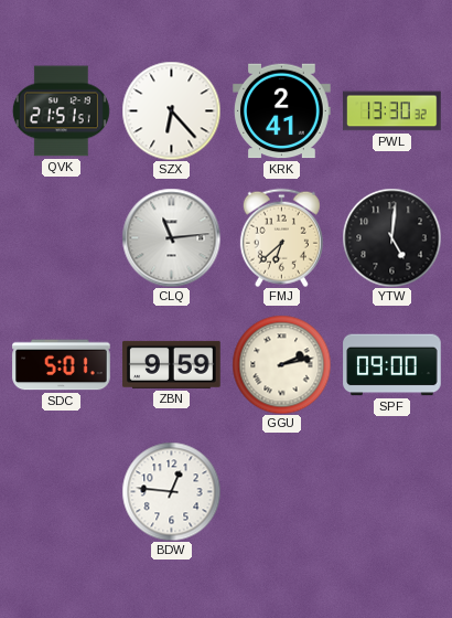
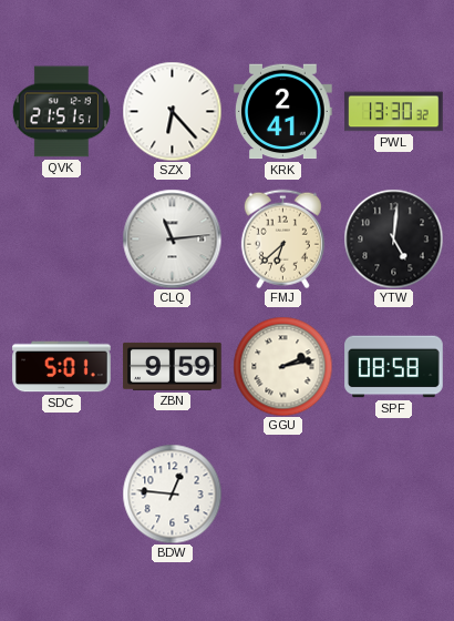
SPF: 09:00 -> 08:58 (394, 367)
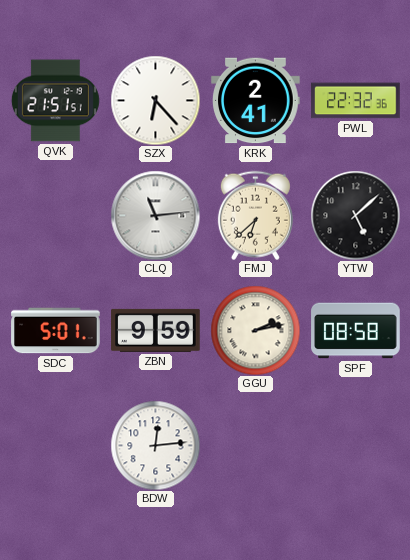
PWL: 13:30 -> 22:32 (356, 101)
YTW: 5:01 -> 5:08 (355, 215)
BDW: 12:46 -> 12:14 (155, 445)
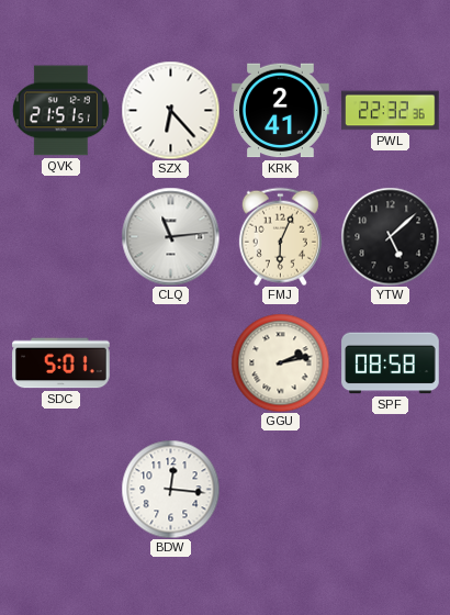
FMJ: 6:38 -> 6:04 (280, 236)
ZBN: 9:59 -> none (156, 330)
BDW: 12:14 -> 12:16 (170, 489)
